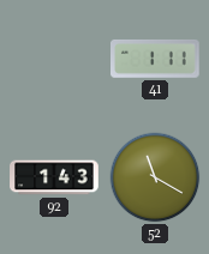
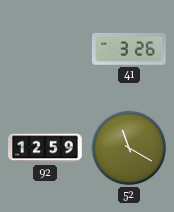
41: 1:11 -> 3:26 (130, 49)
92: 1:43 -> 12:59 (45, 148)
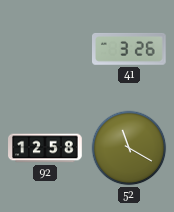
92: 12:59 -> 12:58 (45, 148)
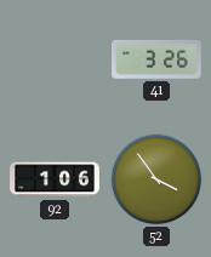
92: 12:58 -> 1:06 (55, 179)
52: 11:20 -> 3:54 (156, 179)
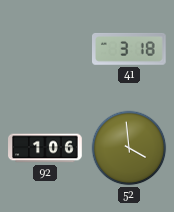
41: 3:26 -> 3:18 (130, 49)
52: 3:54 -> 3:59 (129, 148)
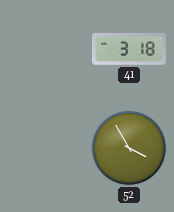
92: 1:06 -> none (45, 148)
52: 3:59 -> 3:55 (129, 148)
